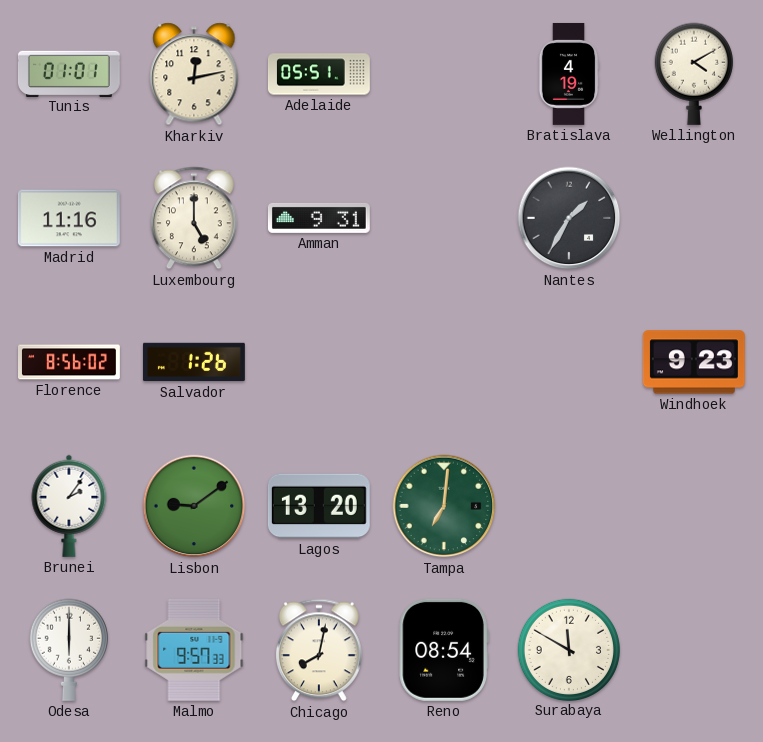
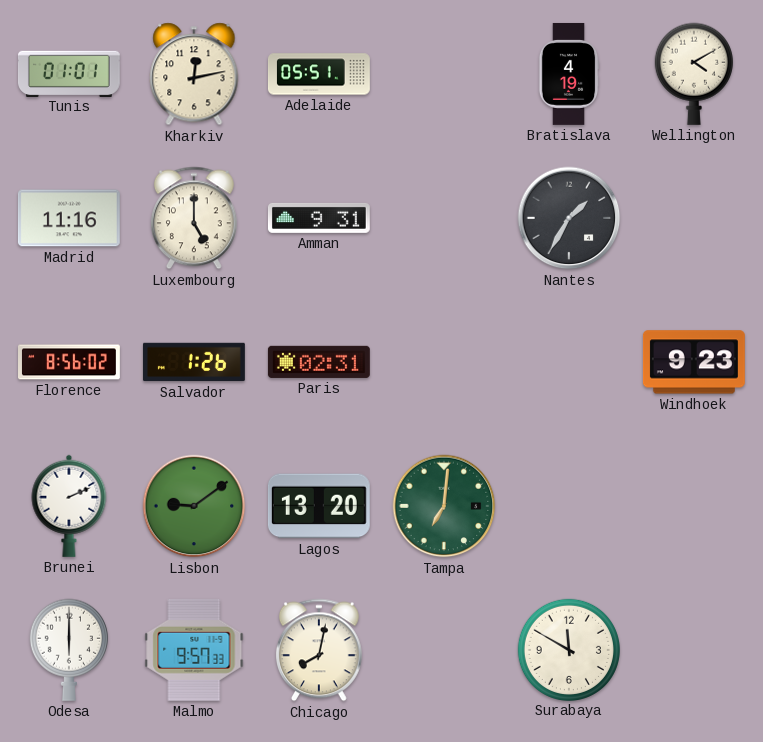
Paris: none -> 02:31 (319, 362)
Brunei: 2:06 -> 2:11 (69, 506)
Reno: 08:54 -> none (444, 650)
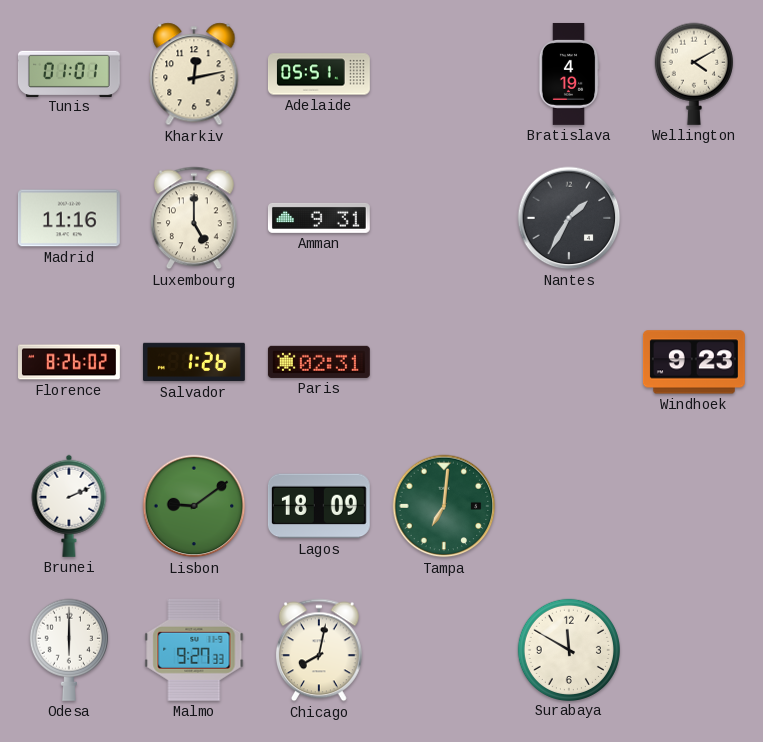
Florence: 8:56 -> 8:26 (70, 362)
Lagos: 13:20 -> 18:09 (319, 506)
Malmo: 9:57 -> 9:27 (194, 650)
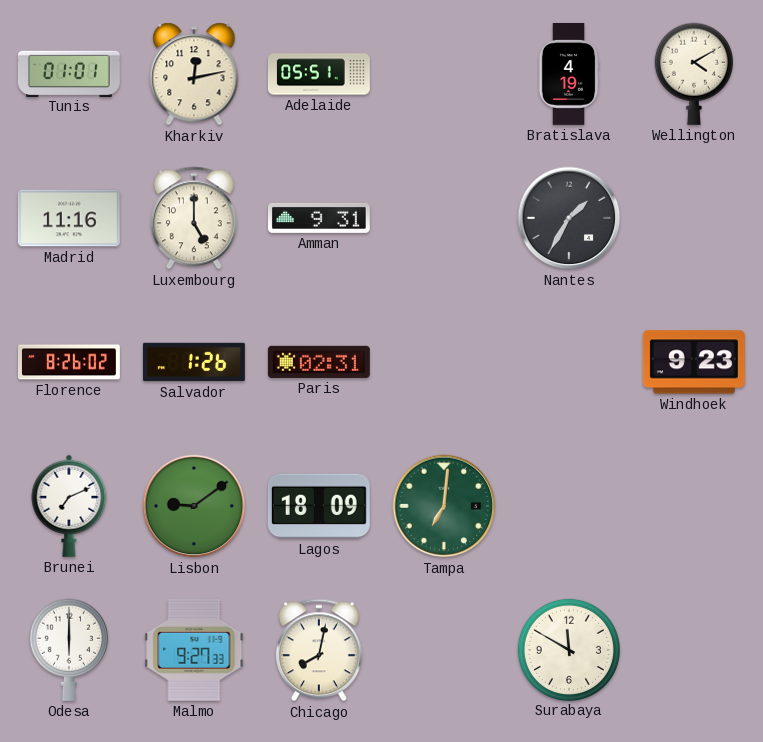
Brunei: 2:11 -> 7:11 (69, 506)
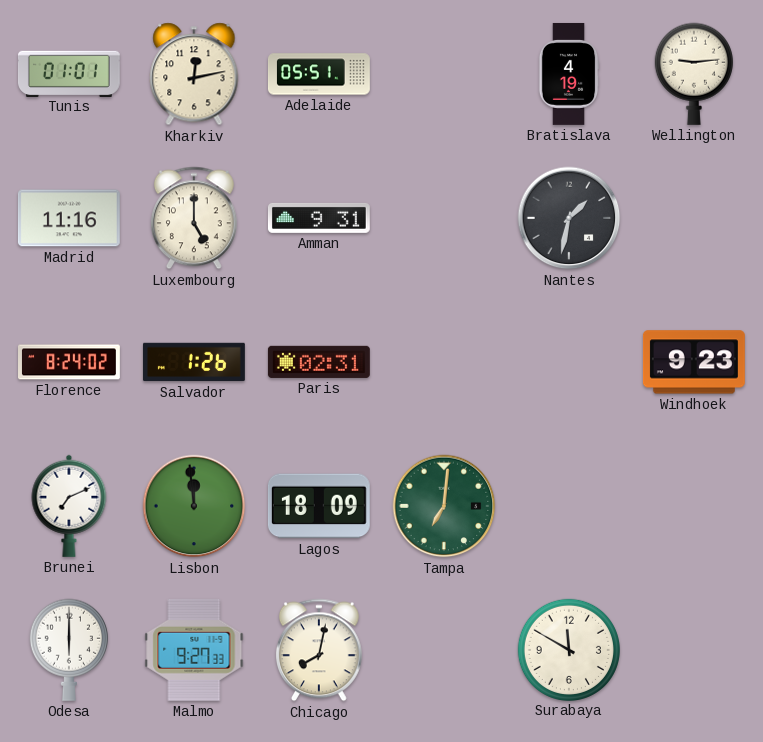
Wellington: 4:10 -> 9:14 (694, 74)
Nantes: 1:35 -> 1:32 (569, 218)
Florence: 8:26 -> 8:24 (70, 362)
Lisbon: 9:09 -> 11:59 (194, 506)
